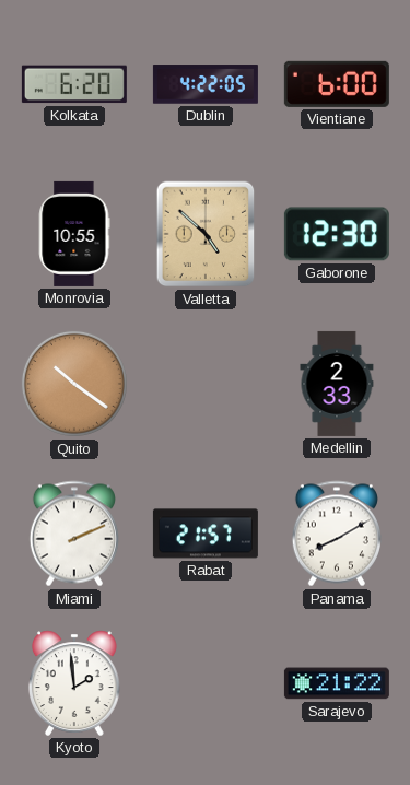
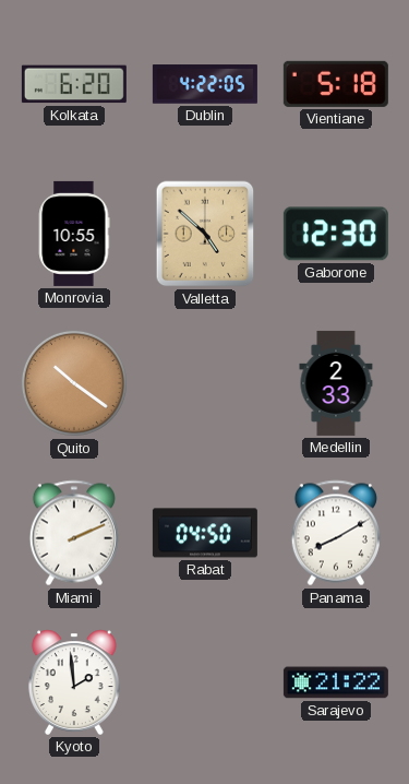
Vientiane: 6:00 -> 5:18 (336, 84)
Rabat: 21:57 -> 04:50 (205, 533)
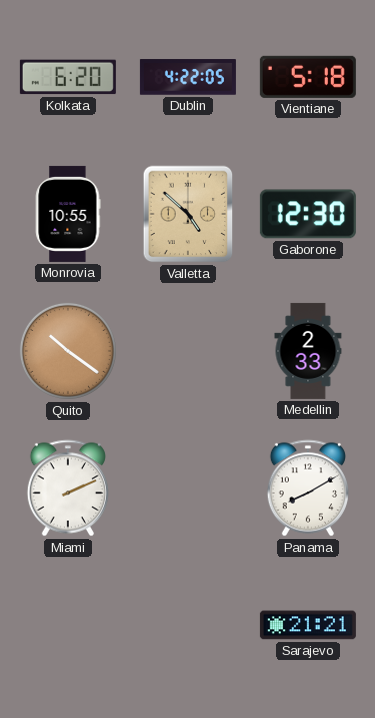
Rabat: 04:50 -> none (205, 533)
Kyoto: 1:59 -> none (74, 682)
Sarajevo: 21:22 -> 21:21 (308, 625)
